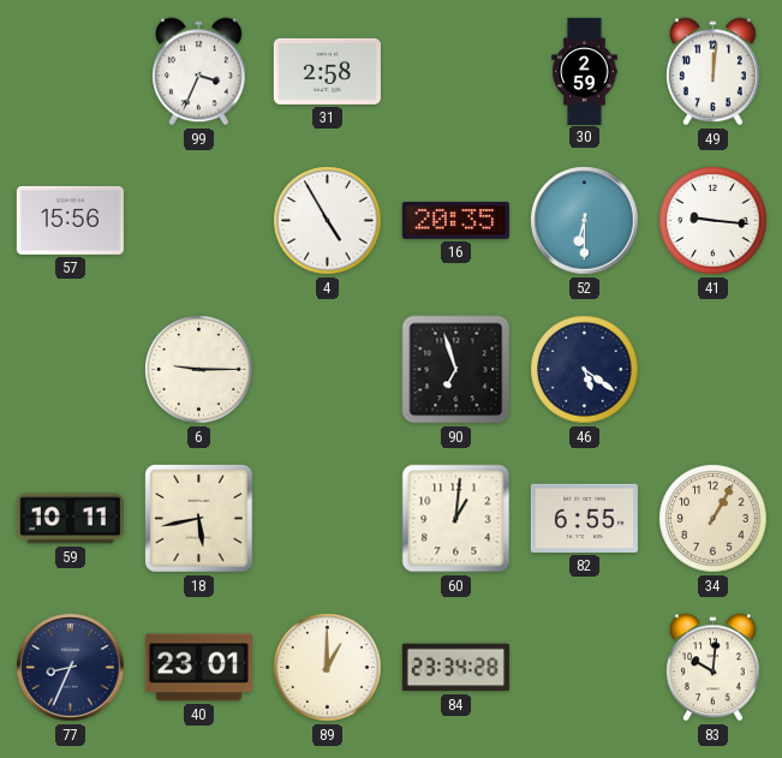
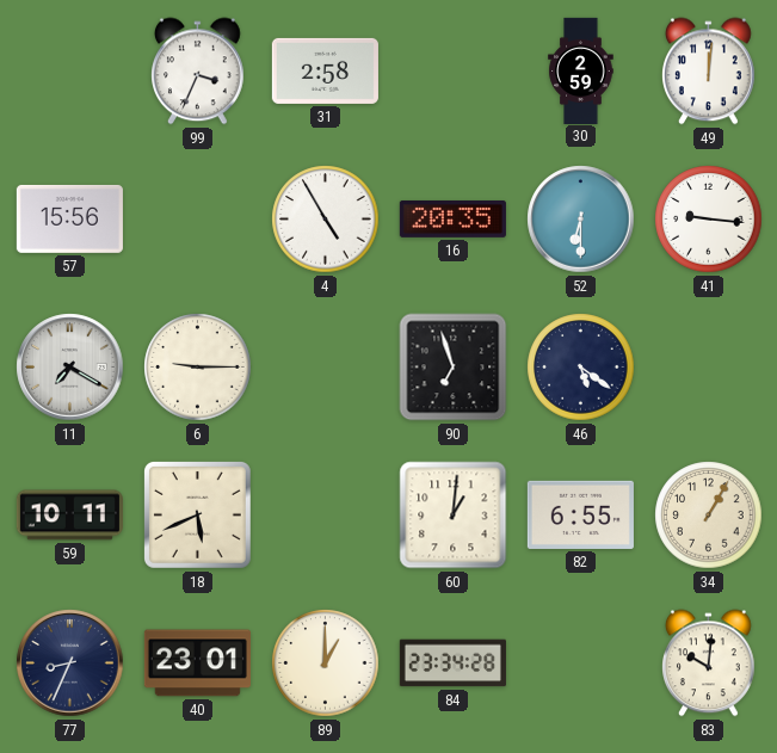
11: none -> 7:20 (70, 368)
18: 5:43 -> 5:41 (197, 514)
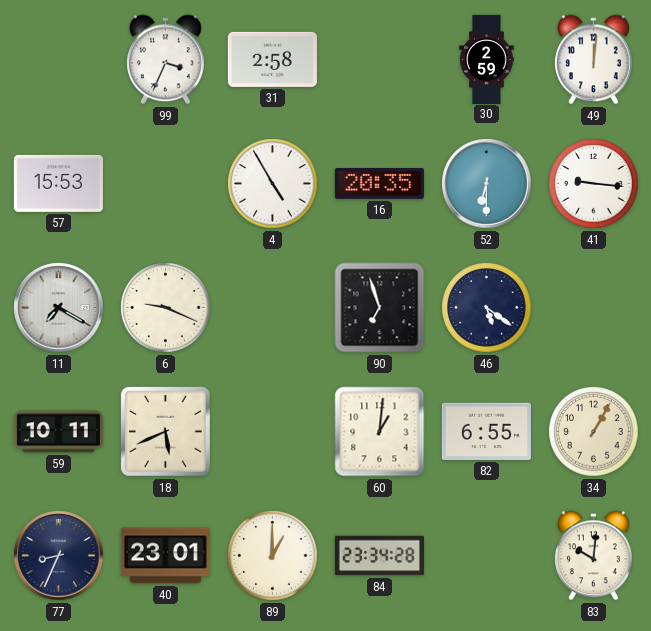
57: 15:56 -> 15:53 (58, 183)
6: 9:15 -> 9:19 (166, 308)
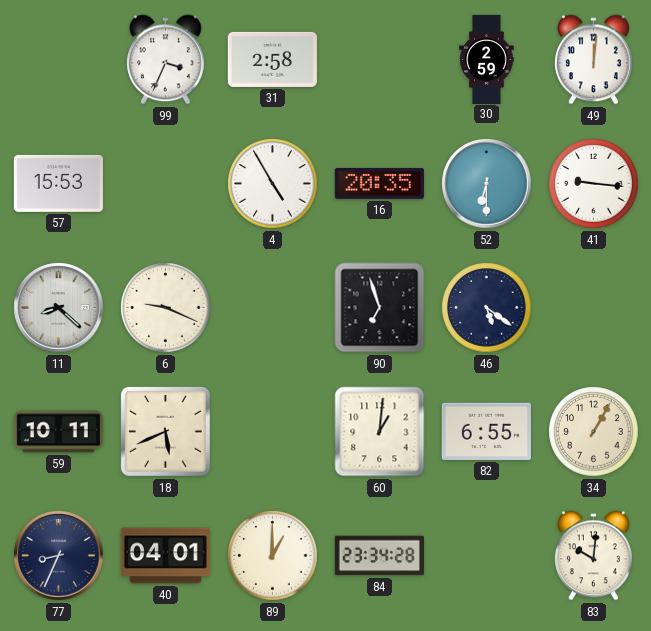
11: 7:20 -> 8:22 (59, 308)
40: 23:01 -> 04:01 (165, 556)
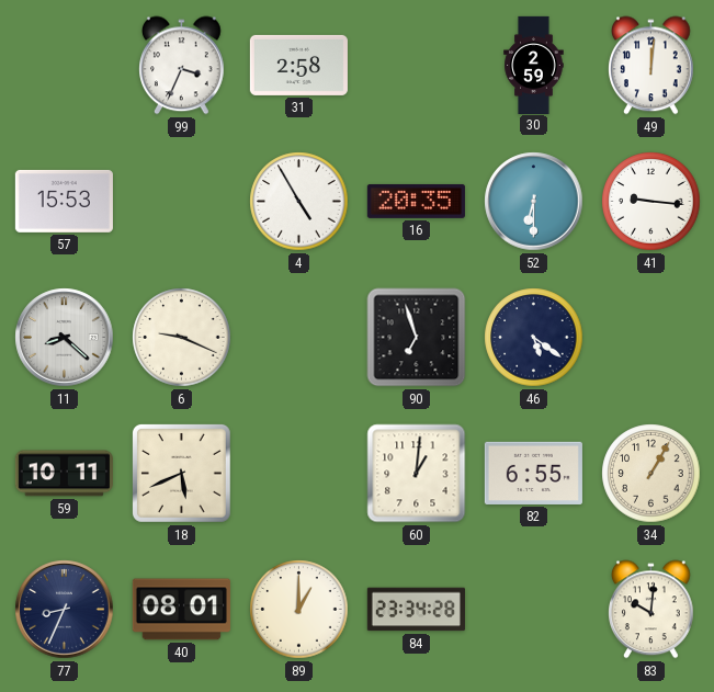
40: 04:01 -> 08:01 (181, 610)
